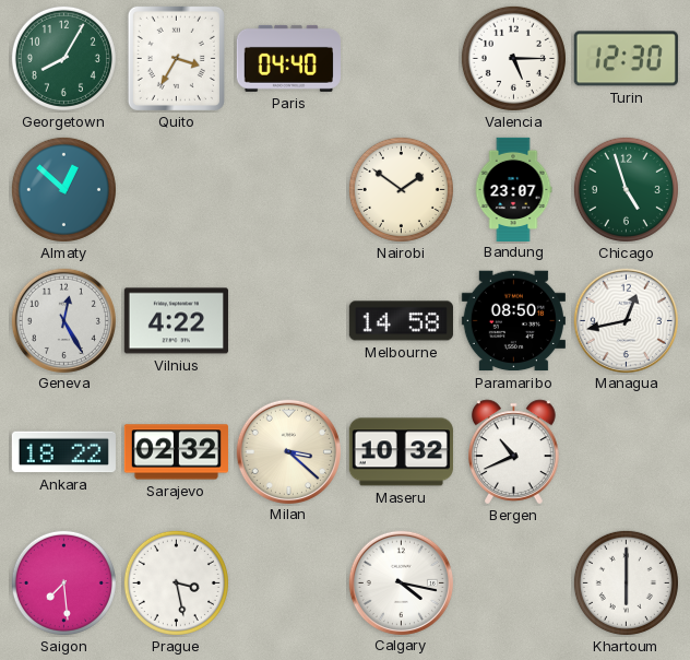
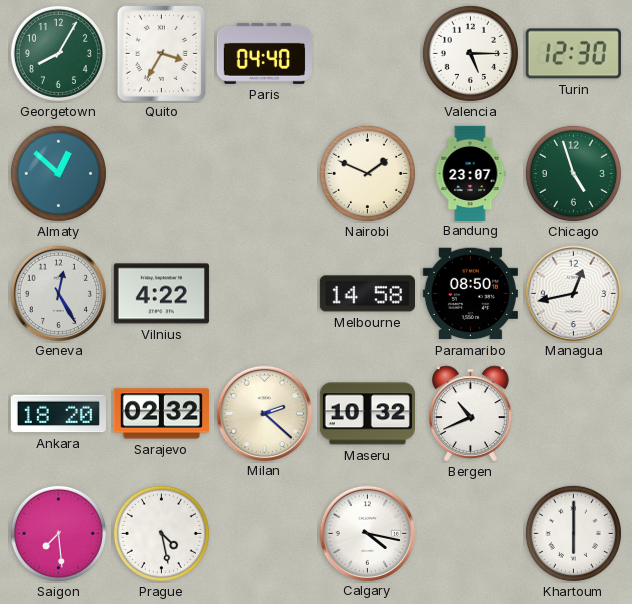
Nairobi: 1:51 -> 1:49 (367, 173)
Ankara: 18:22 -> 18:20 (58, 414)
Milan: 3:22 -> 2:22 (264, 413)
Prague: 3:28 -> 4:28 (161, 533)
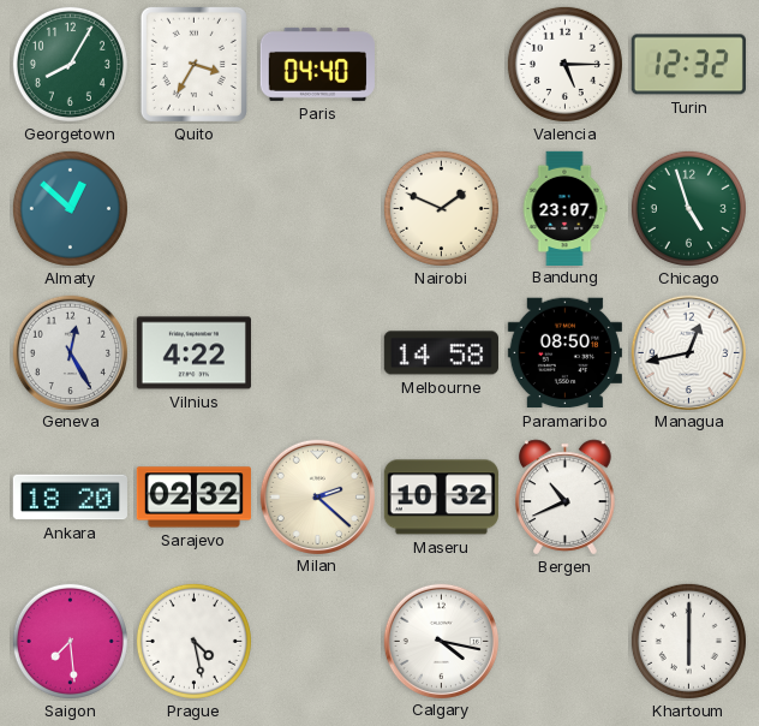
Turin: 12:30 -> 12:32 (688, 65)
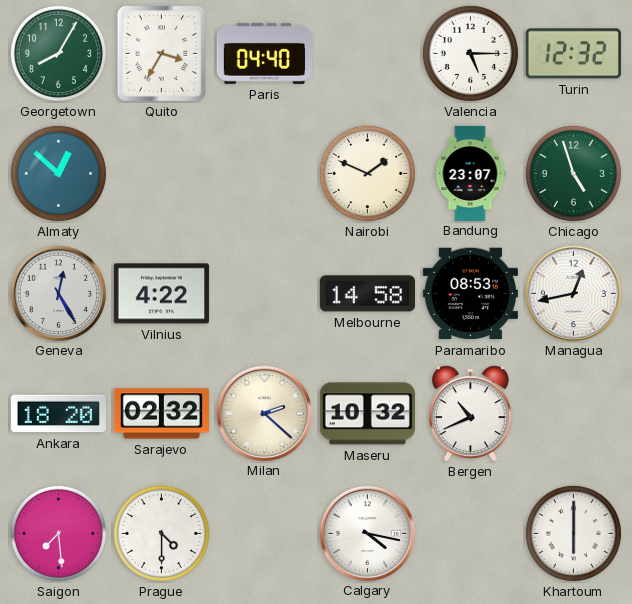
Paramaribo: 08:50 -> 08:53 (470, 294)
Prague: 4:28 -> 4:30 (161, 533)
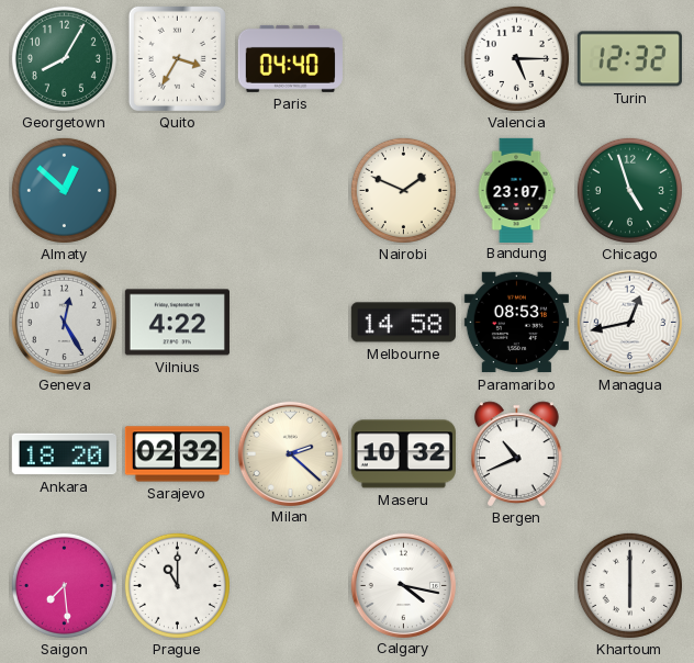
Prague: 4:30 -> 11:00 (177, 585)
